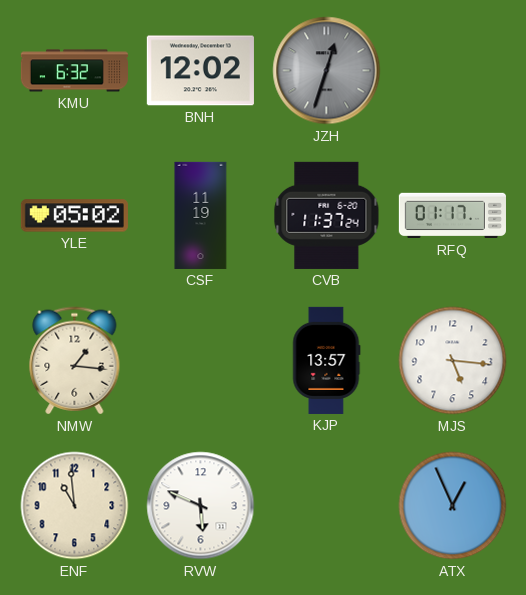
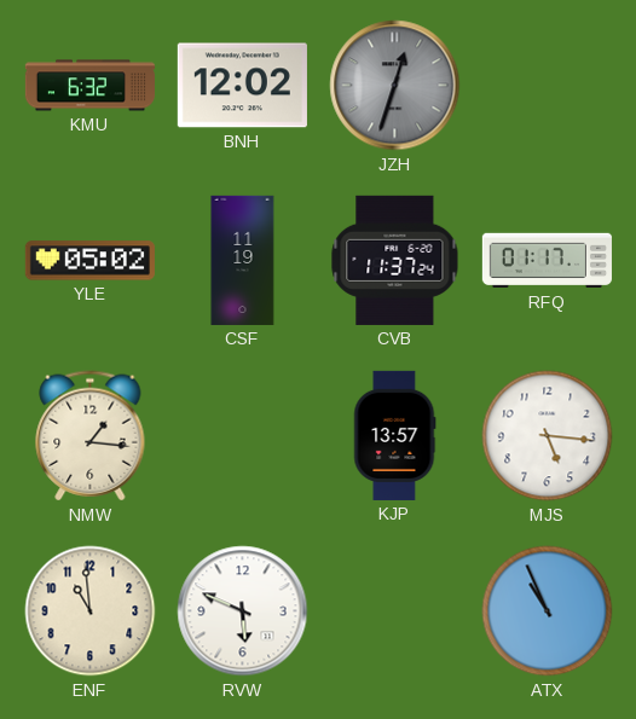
ATX: 12:56 -> 10:56 (548, 611)
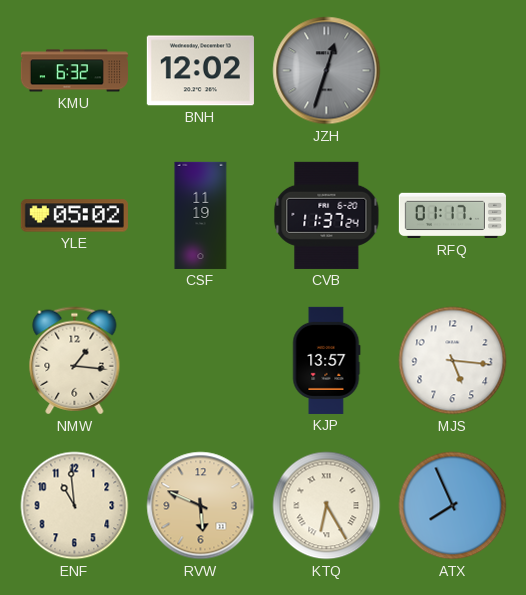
RVW dial: white -> champagne (201, 506)
KTQ: none -> 6:25 (327, 506)
ATX: 10:56 -> 7:56 (453, 506)
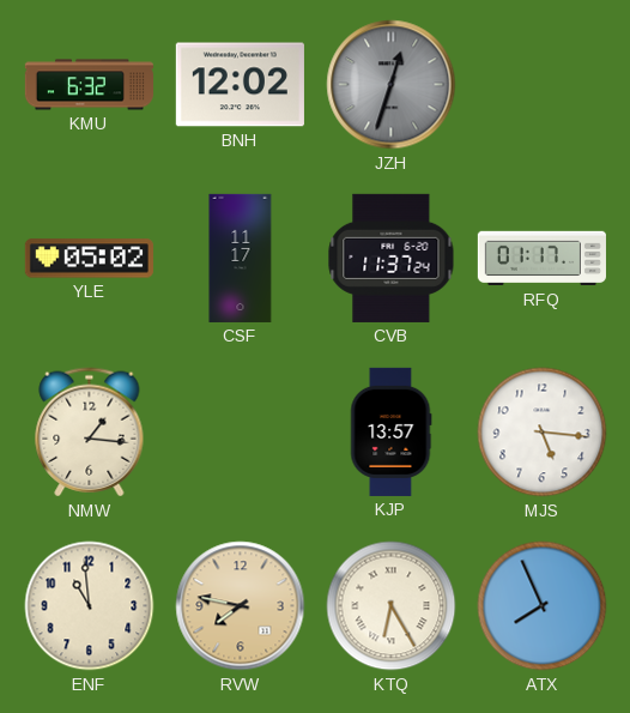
CSF: 11:19 -> 11:17 (241, 258)
RVW: 5:49 -> 7:47 (241, 606)
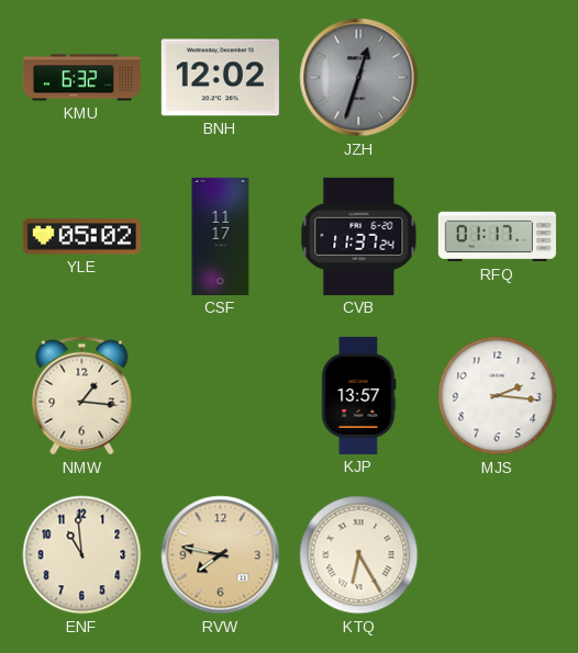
MJS: 5:16 -> 2:16 (498, 396)
ATX: 7:56 -> none (543, 606)
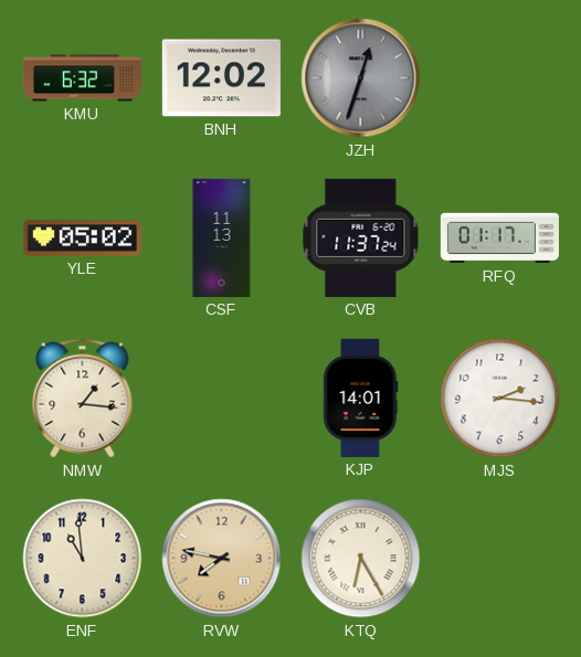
CSF: 11:17 -> 11:13 (222, 237)
KJP: 13:57 -> 14:01 (360, 398)
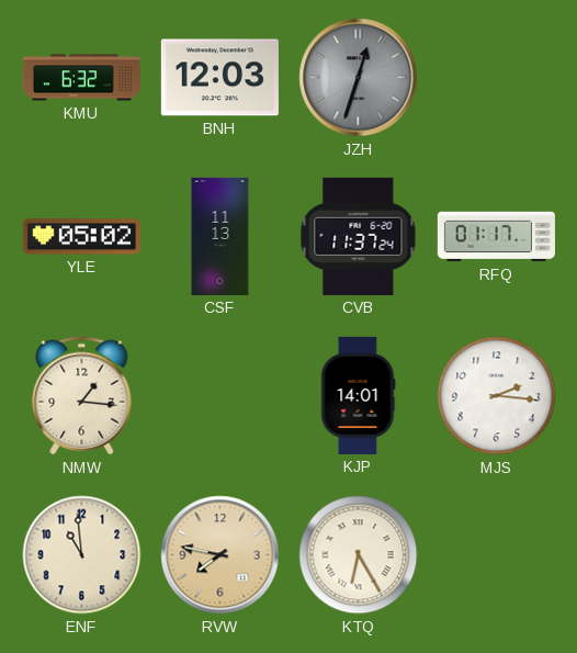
BNH: 12:02 -> 12:03 (219, 78)
